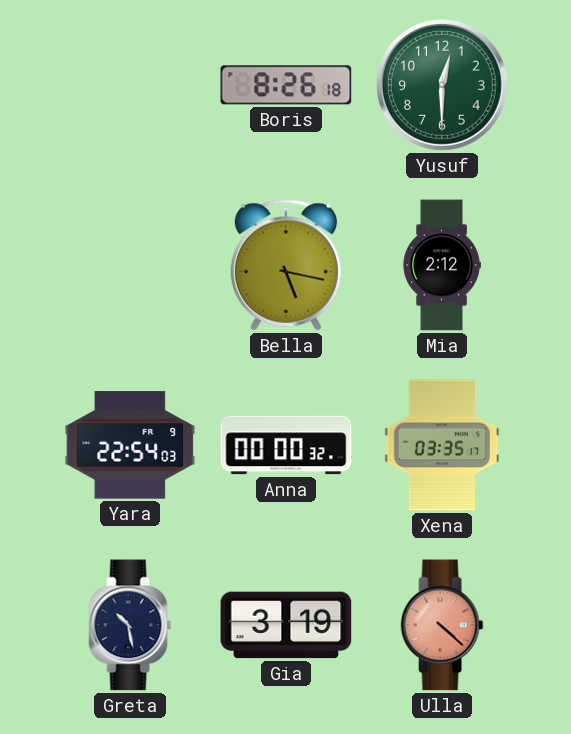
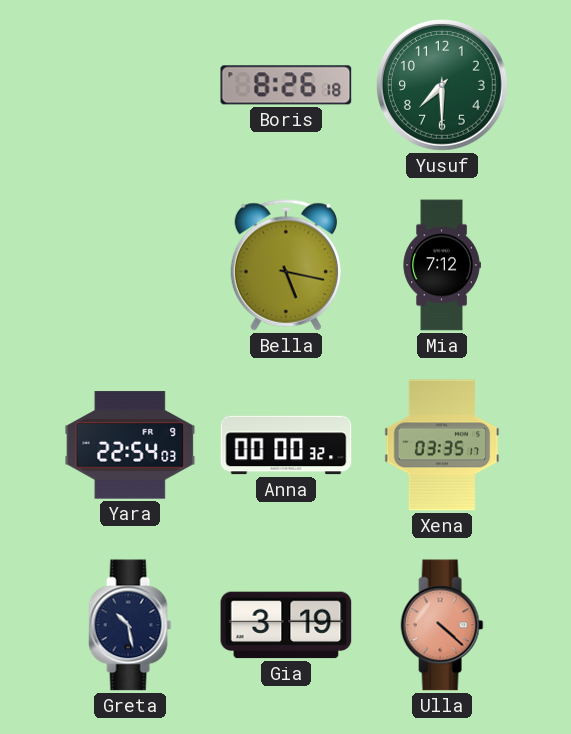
Yusuf: 12:30 -> 7:30 (443, 86)
Mia: 2:12 -> 7:12 (442, 265)
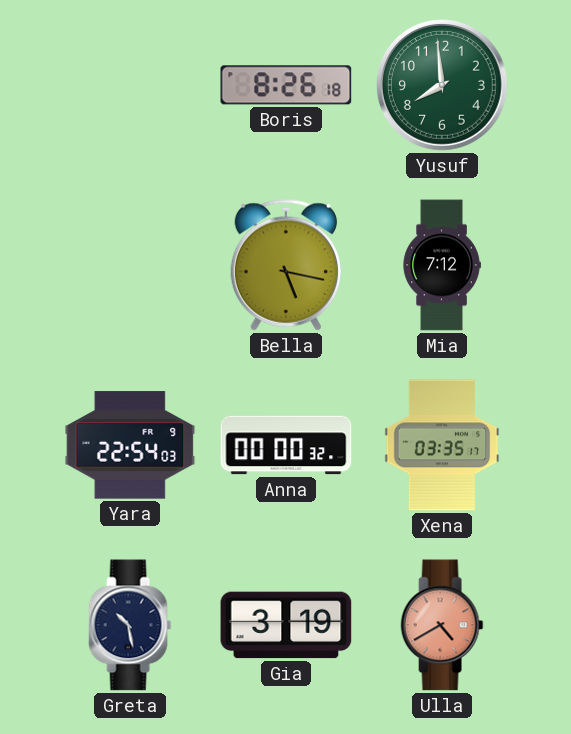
Yusuf: 7:30 -> 7:59 (443, 86)
Ulla: 4:22 -> 4:40 (442, 625)
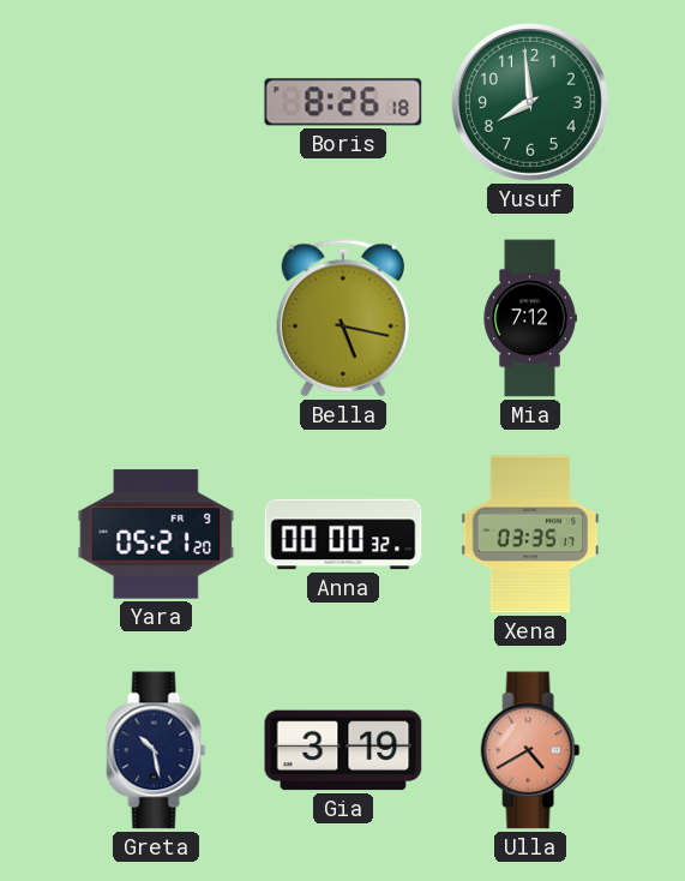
Yara: 22:54 -> 05:21 (156, 534)
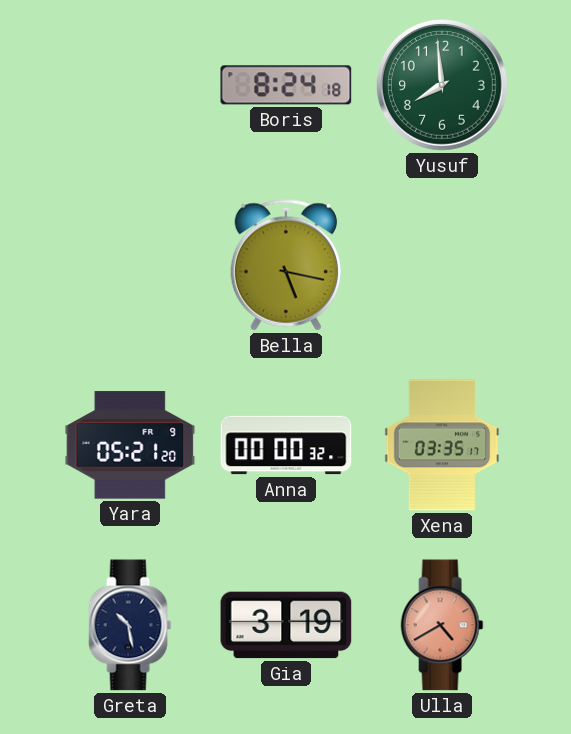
Boris: 8:26 -> 8:24 (286, 85)
Mia: 7:12 -> none (530, 318)
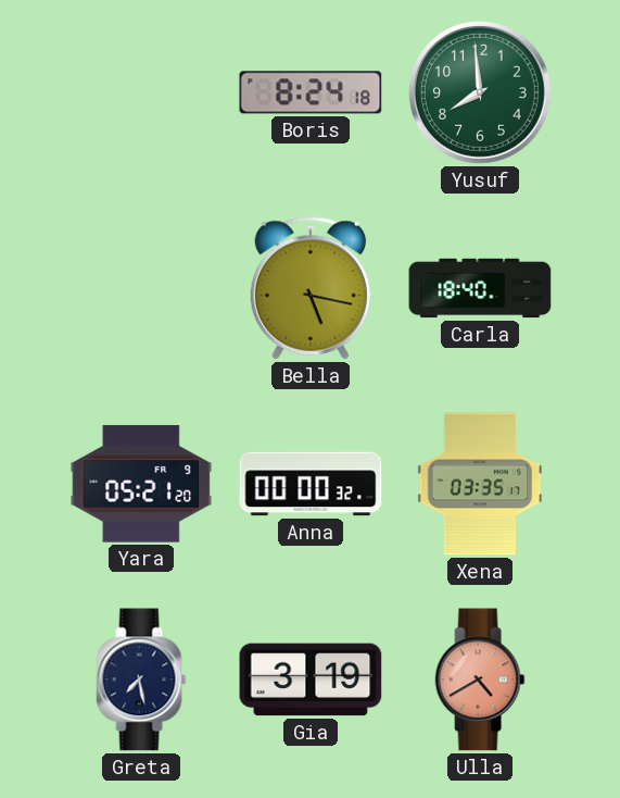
Carla: none -> 18:40 (480, 288)
Greta: 10:28 -> 7:28 (141, 679)
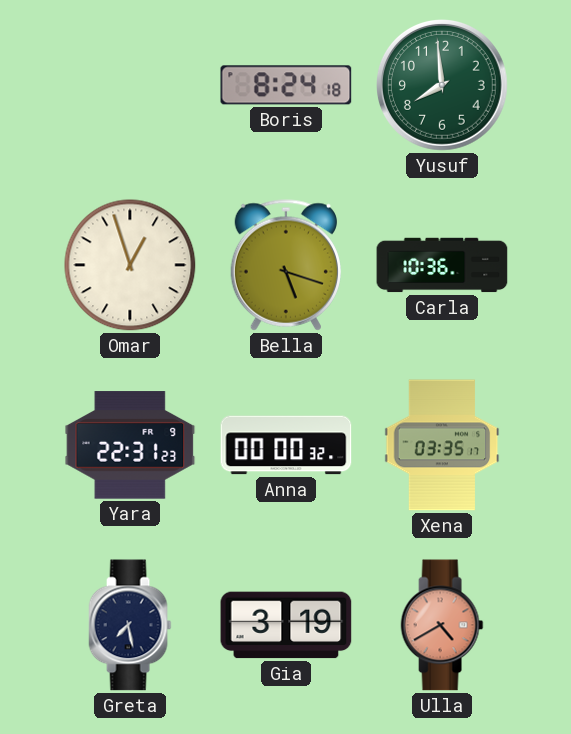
Omar: none -> 12:57 (130, 265)
Bella: 5:17 -> 5:18 (286, 265)
Carla: 18:40 -> 10:36 (442, 265)
Yara: 05:21 -> 22:31 (130, 445)
